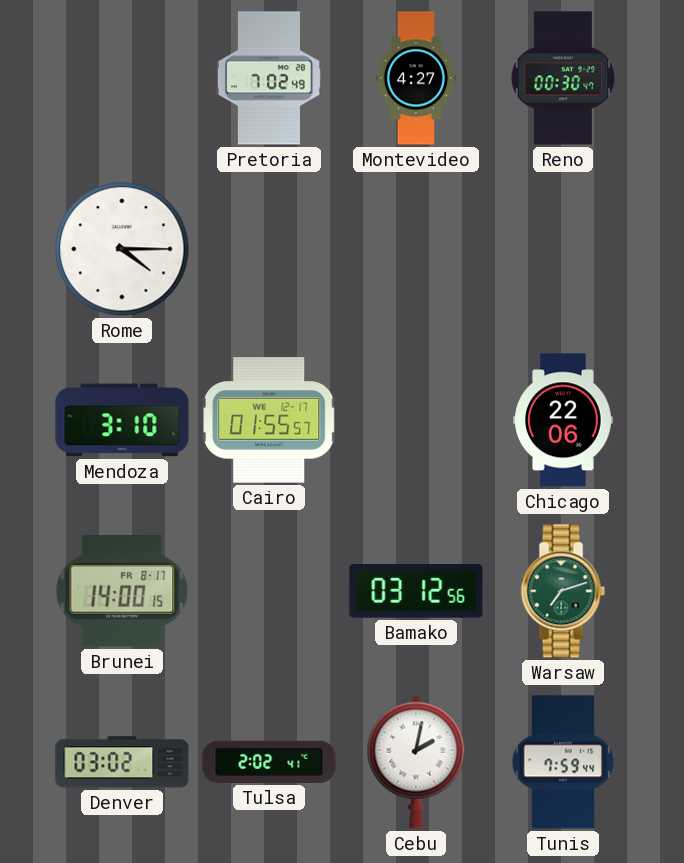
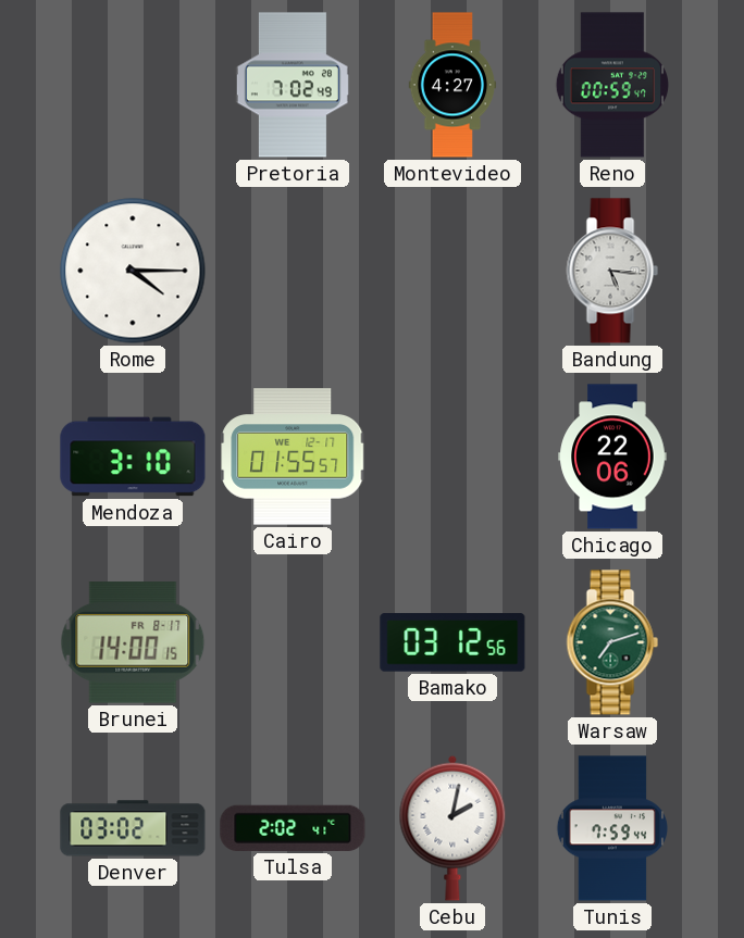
Reno: 00:30 -> 00:59 (612, 85)
Bandung: none -> 5:16 (612, 271)
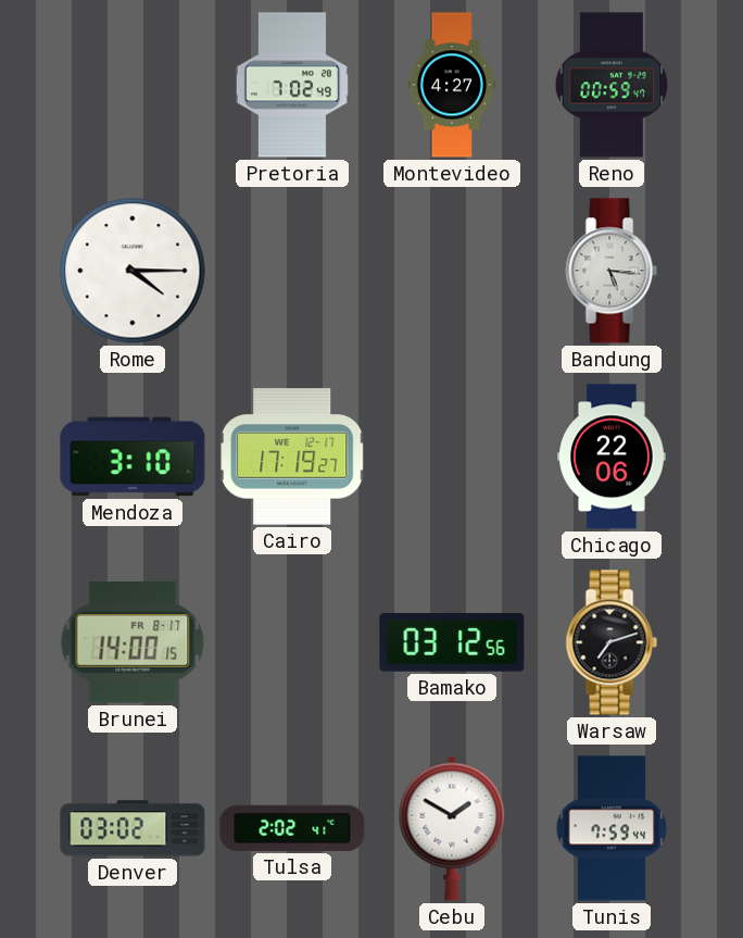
Cairo: 01:55 -> 17:19 (293, 457)
Warsaw dial: green -> black (612, 642)
Cebu: 2:02 -> 1:50 (452, 828)
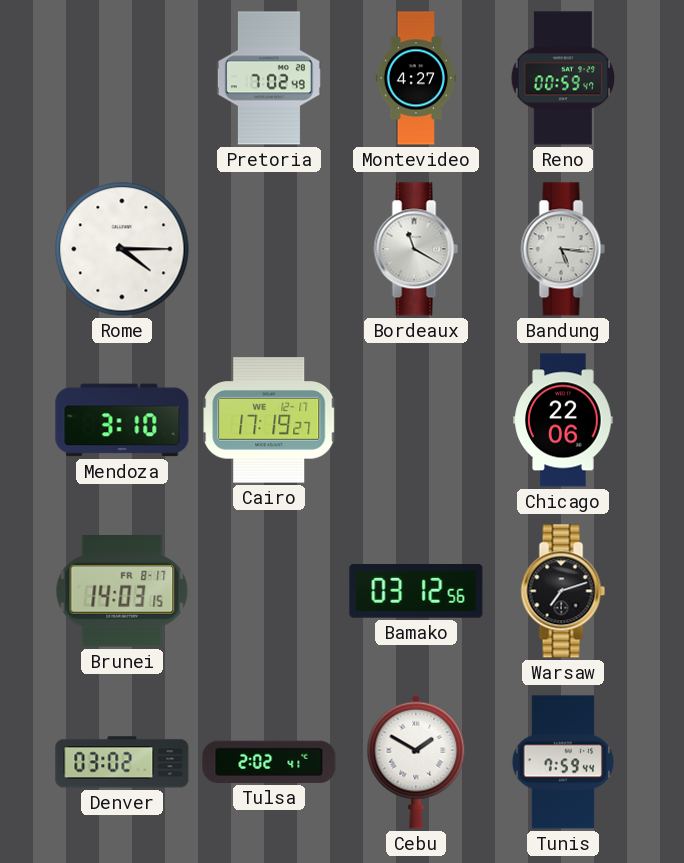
Bordeaux: none -> 11:20 (416, 249)
Brunei: 14:00 -> 14:03 (122, 591)
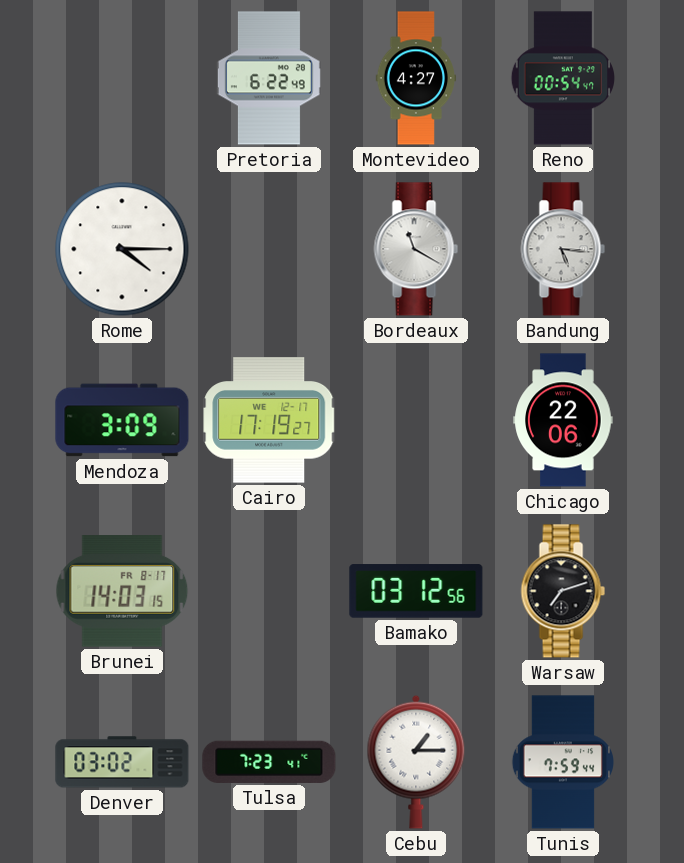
Pretoria: 7:02 -> 6:22 (269, 78)
Reno: 00:59 -> 00:54 (563, 78)
Mendoza: 3:10 -> 3:09 (122, 420)
Tulsa: 2:02 -> 7:23 (269, 762)
Cebu: 1:50 -> 1:15 (416, 762)
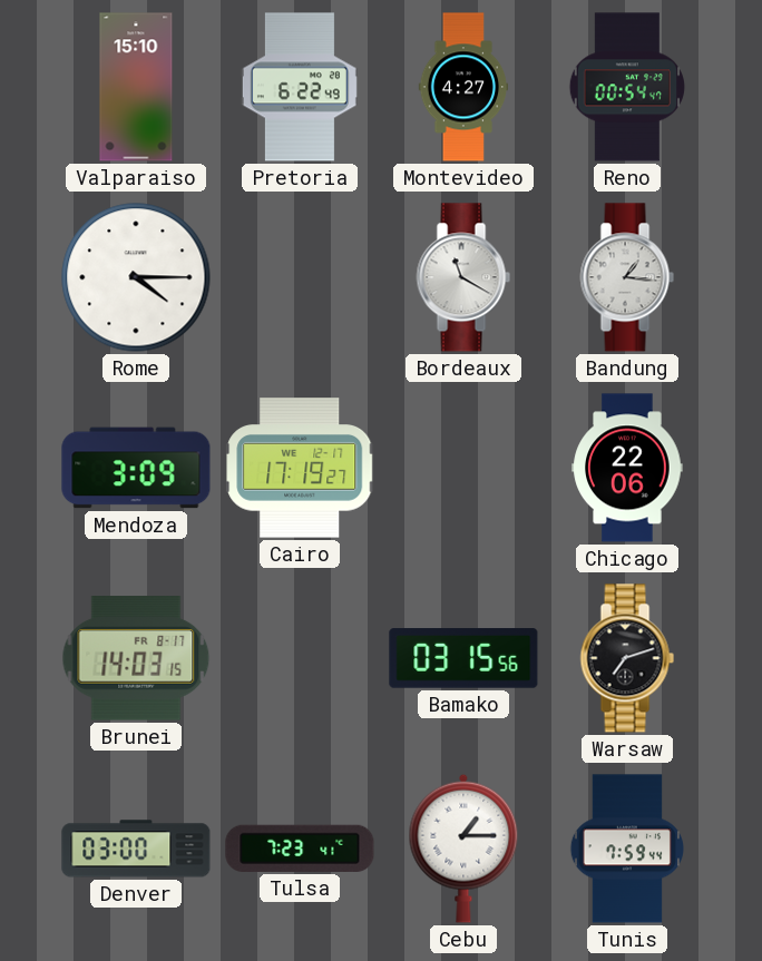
Valparaiso: none -> 15:10 (136, 87)
Bandung: 5:16 -> 1:16 (627, 277)
Bamako: 03:12 -> 03:15 (463, 658)
Denver: 03:02 -> 03:00 (136, 849)
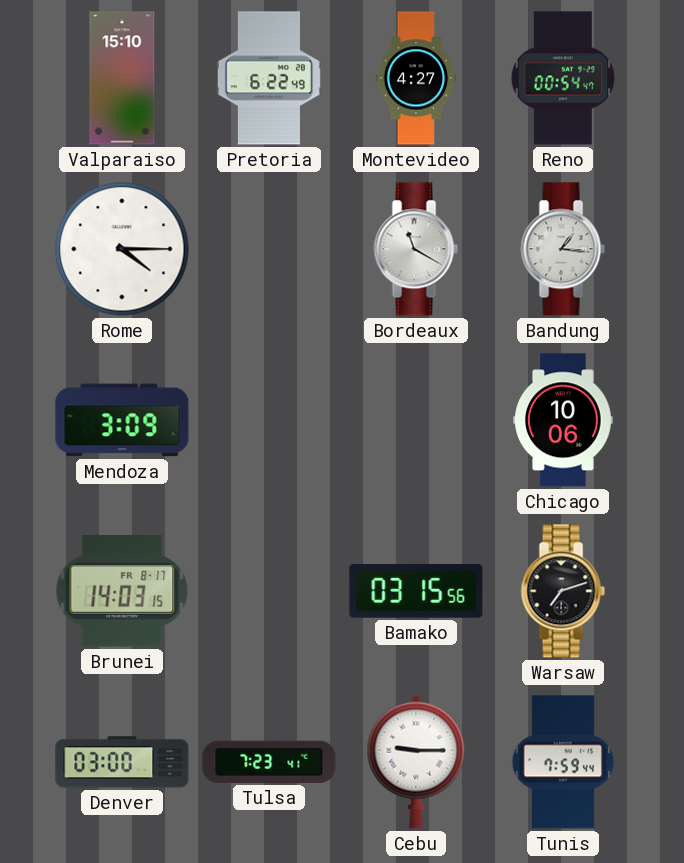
Cairo: 17:19 -> none (301, 468)
Chicago: 22:06 -> 10:06 (563, 420)
Cebu: 1:15 -> 9:15 (416, 762)
